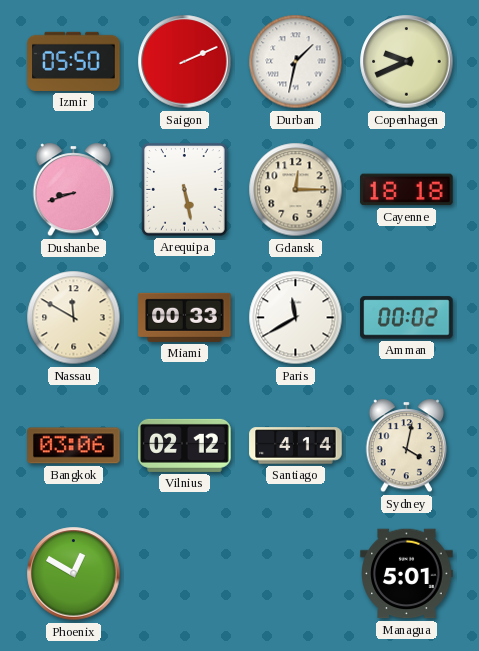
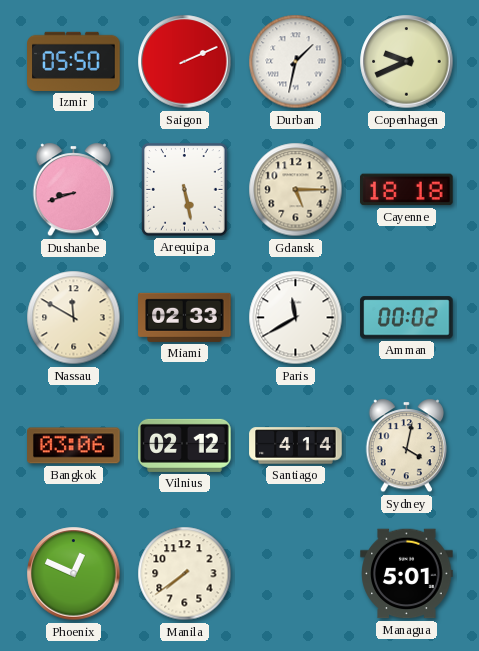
Gdansk: 12:15 -> 5:15 (296, 190)
Miami: 00:33 -> 02:33 (185, 317)
Phoenix: 12:50 -> 12:49 (74, 574)
Manila: none -> 7:39 (185, 574)
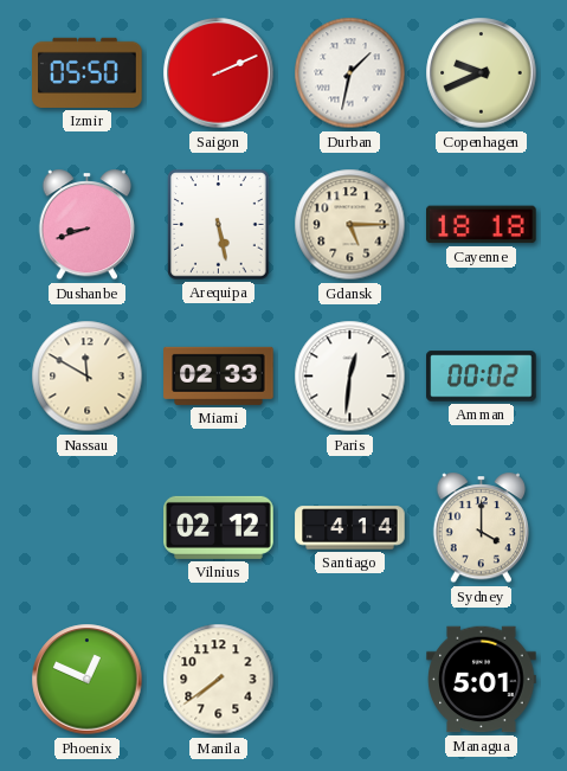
Paris: 11:40 -> 12:31 (350, 377)
Bangkok: 03:06 -> none (74, 446)
Sydney: 4:02 -> 4:00 (481, 528)
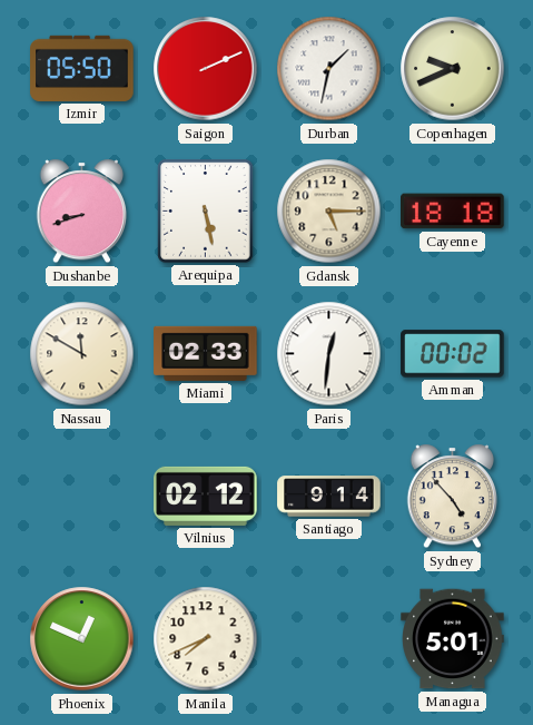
Santiago: 4:14 -> 9:14 (329, 497)
Sydney: 4:00 -> 4:53 (452, 497)
Manila: 7:39 -> 7:41 (206, 639)
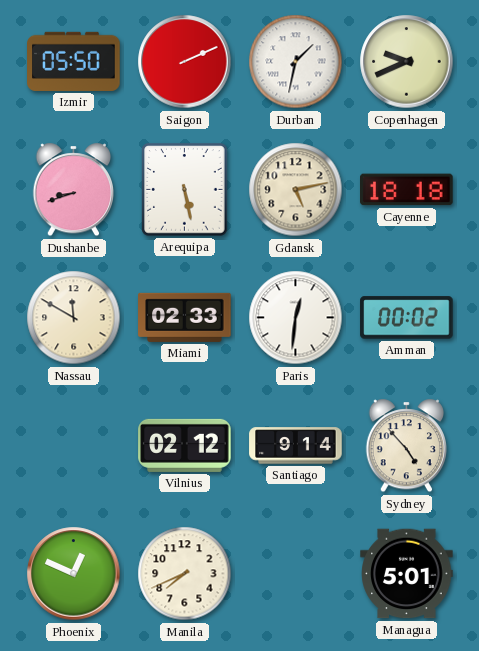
Gdansk: 5:15 -> 5:13 (296, 190)
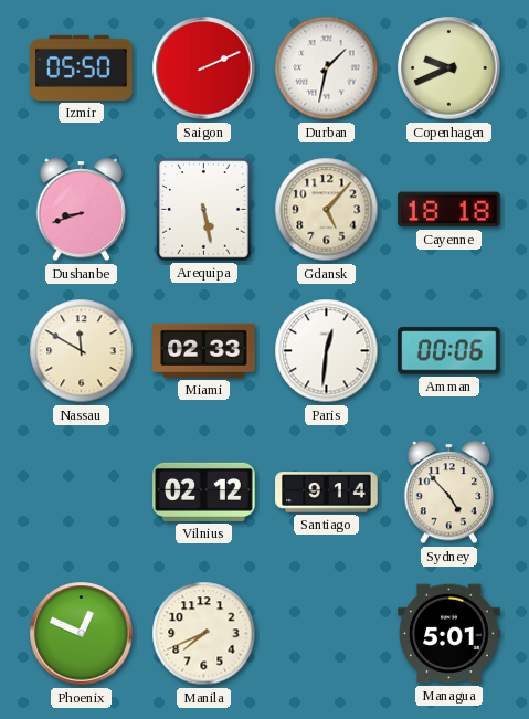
Gdansk: 5:13 -> 5:07 (327, 210)
Amman: 00:02 -> 00:06 (449, 351)
